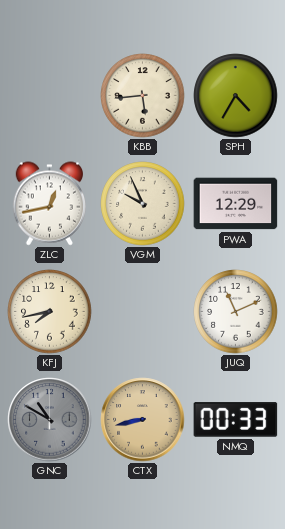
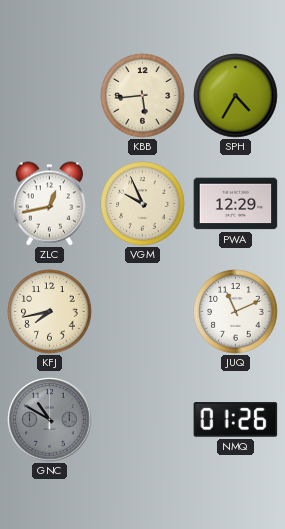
CTX: 8:43 -> none (143, 420)
NMQ: 00:33 -> 01:26 (236, 420)
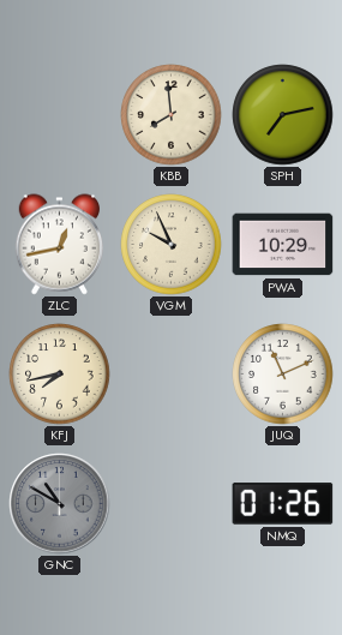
KBB: 5:44 -> 7:59 (172, 115)
SPH: 4:35 -> 7:13 (283, 115)
PWA: 12:29 -> 10:29 (283, 245)
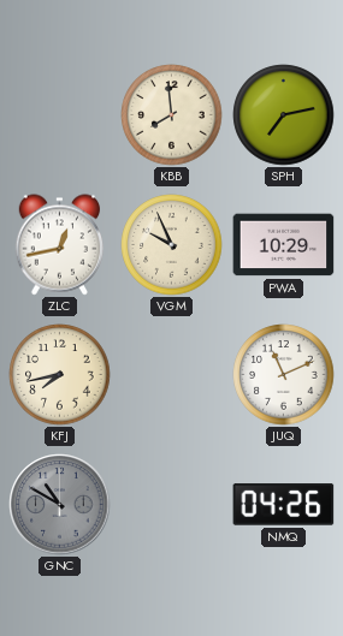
NMQ: 01:26 -> 04:26 (284, 505)
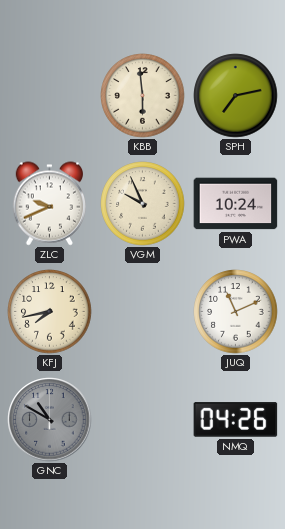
KBB: 7:59 -> 5:59 (143, 96)
ZLC: 12:43 -> 9:41 (49, 204)
PWA: 10:29 -> 10:24 (236, 204)
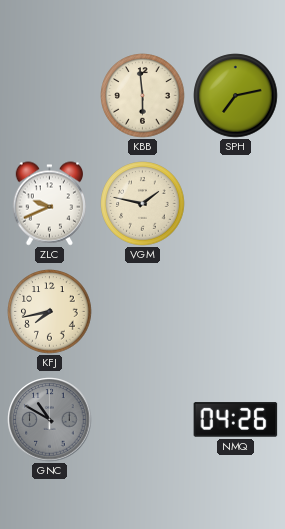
VGM: 9:56 -> 1:47 (143, 204)
PWA: 10:24 -> none (236, 204)
JUQ: 11:11 -> none (236, 312)
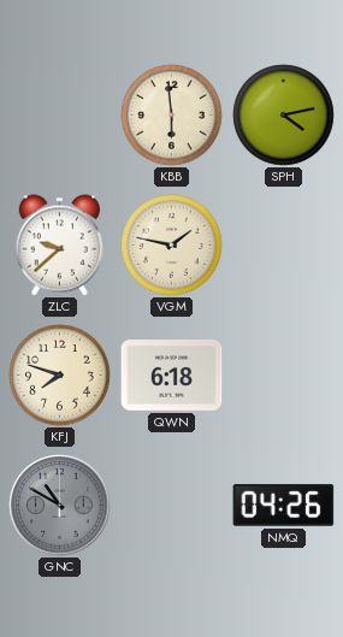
SPH: 7:13 -> 4:13 (284, 116)
ZLC: 9:41 -> 9:38 (59, 246)
KFJ: 7:43 -> 7:48 (60, 376)
QWN: none -> 6:18 (172, 376)
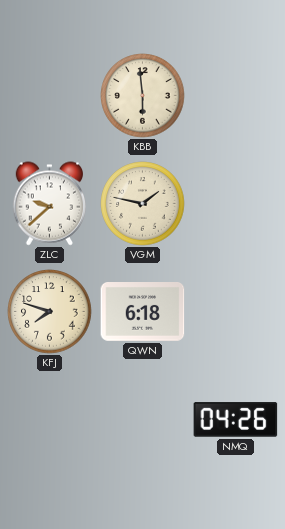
SPH: 4:13 -> none (284, 116)
GNC: 10:50 -> none (60, 506)
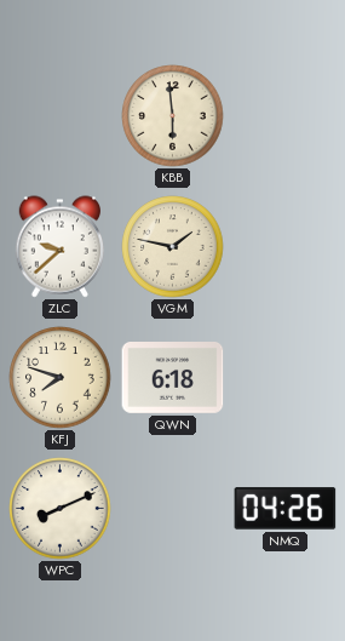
WPC: none -> 8:11 (61, 509)
